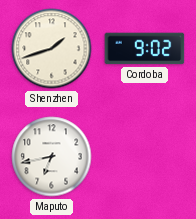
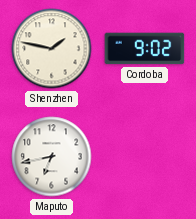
Shenzhen: 1:42 -> 1:47 (52, 49)
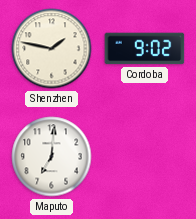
Maputo: 6:43 -> 7:01 (52, 157)
